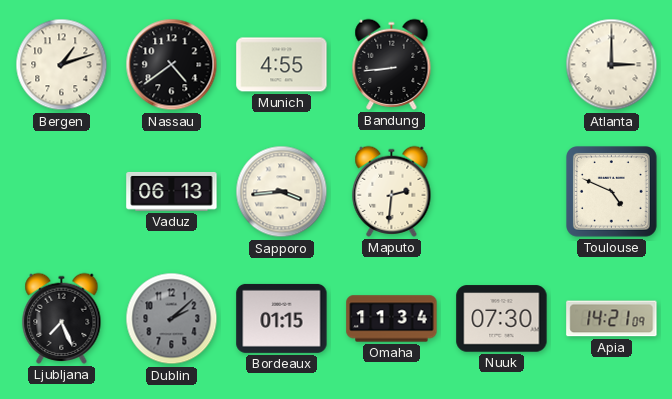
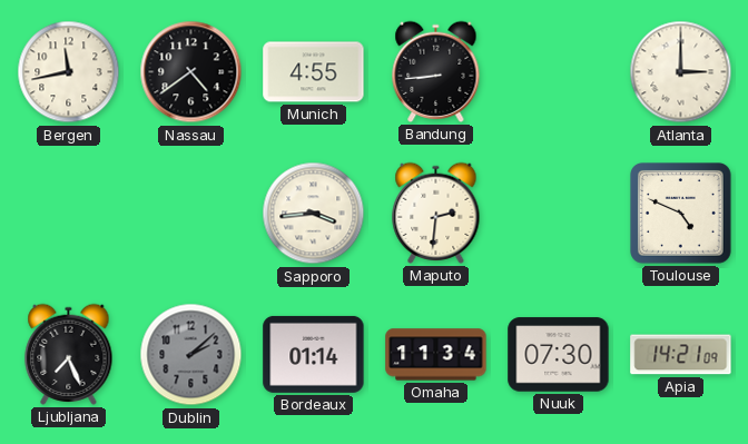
Bergen: 1:12 -> 11:43 (69, 72)
Vaduz: 06:13 -> none (172, 191)
Bordeaux: 01:15 -> 01:14 (314, 354)
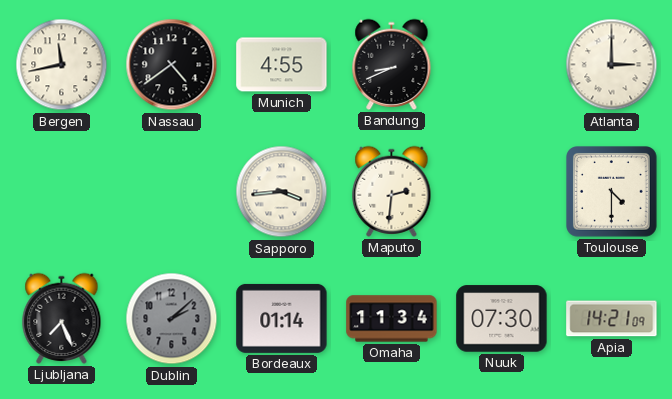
Bandung: 8:44 -> 8:41 (392, 64)
Toulouse: 4:49 -> 4:30 (612, 192)
